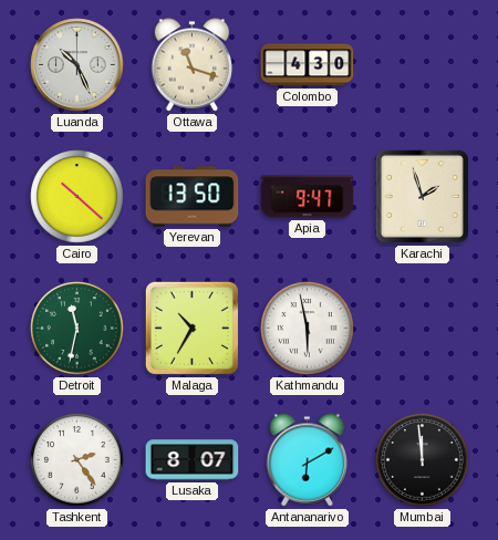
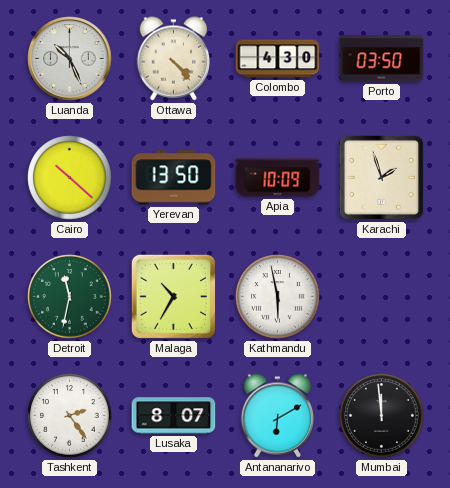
Ottawa: 11:18 -> 4:23 (174, 59)
Porto: none -> 03:50 (382, 59)
Apia: 9:47 -> 10:09 (278, 178)
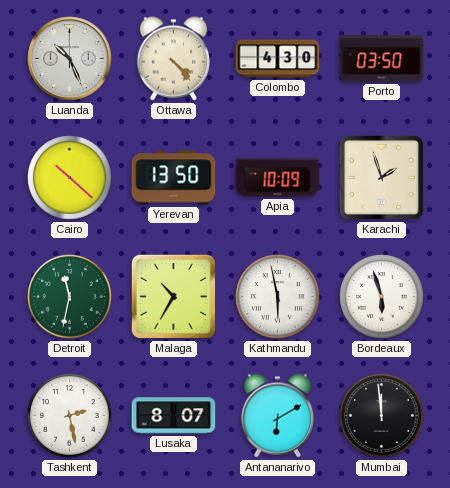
Bordeaux: none -> 5:57 (382, 297)
Tashkent: 2:24 -> 2:28 (70, 416)
